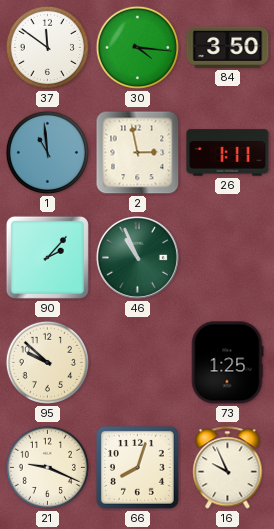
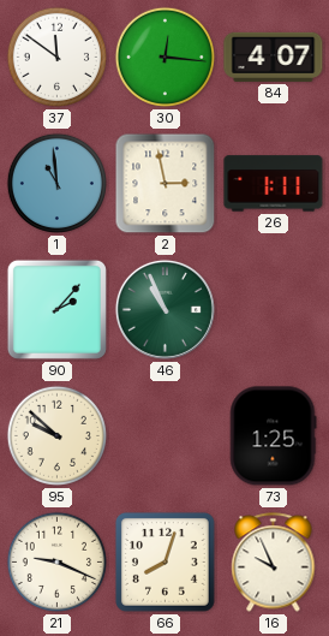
30: 4:16 -> 12:16 (164, 57)
84: 3:50 -> 4:07 (274, 57)
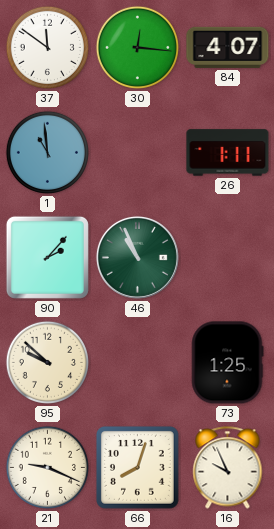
2: 2:58 -> none (166, 184)
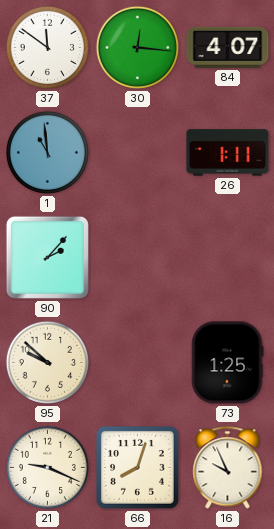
46: 10:56 -> none (137, 257)
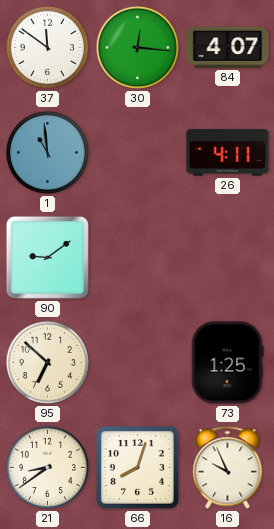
26: 1:11 -> 4:11 (228, 153)
90: 2:07 -> 9:09 (47, 257)
95: 9:52 -> 6:52 (47, 362)
21: 9:19 -> 8:39 (47, 467)
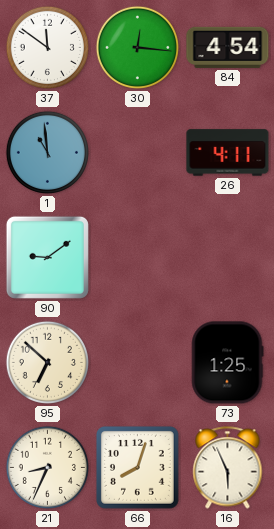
84: 4:07 -> 4:54 (228, 47)
21: 8:39 -> 8:34 (47, 467)
16: 9:56 -> 5:56 (228, 468)
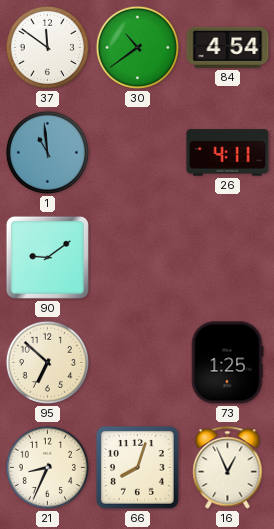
30: 12:16 -> 10:39 (137, 47)
16: 5:56 -> 12:56 (228, 468)
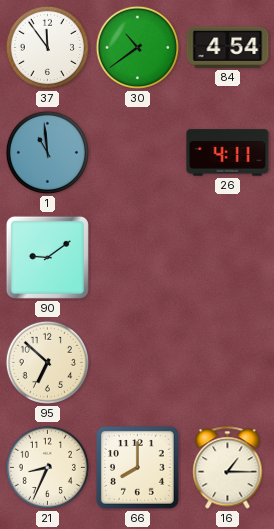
37: 11:51 -> 11:54 (47, 47)
73: 1:25 -> none (227, 363)
66: 8:03 -> 8:00 (137, 467)
16: 12:56 -> 1:15 (228, 468)
